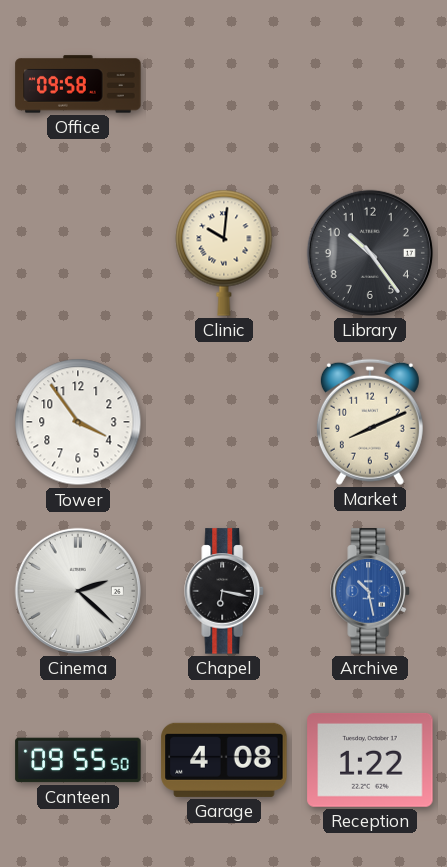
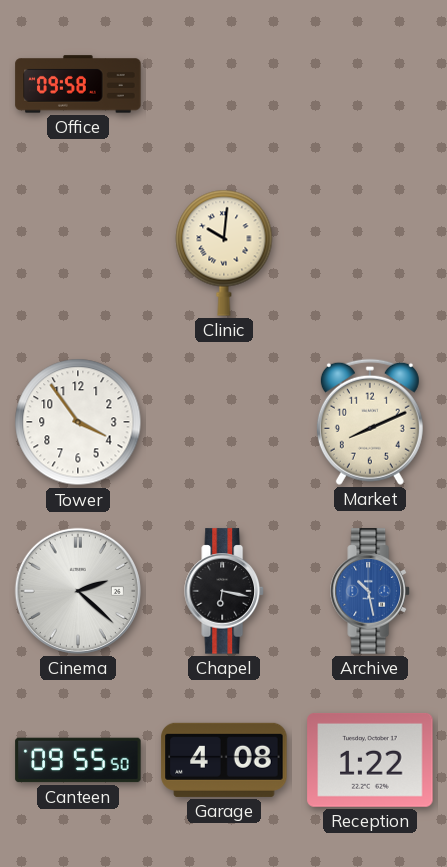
Library: 10:24 -> none (370, 253)
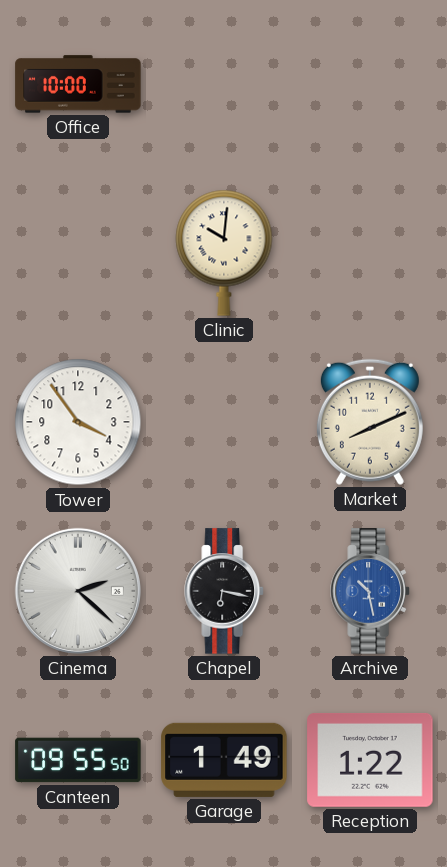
Office: 09:58 -> 10:00 (78, 84)
Garage: 4:08 -> 1:49 (224, 760)
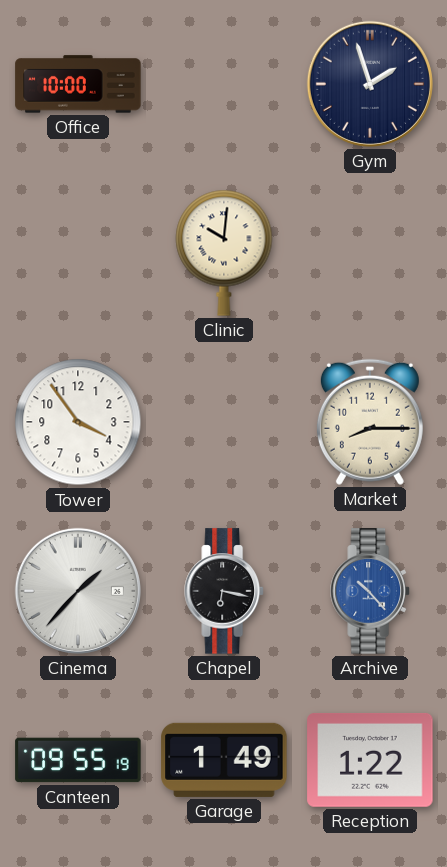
Gym: none -> 1:57 (370, 84)
Market: 8:11 -> 8:15 (370, 422)
Cinema: 2:22 -> 1:37 (78, 591)
Archive: 10:28 -> 10:23 (370, 591)
Canteen: 09:55:50 -> 09:55:19 (78, 760)
